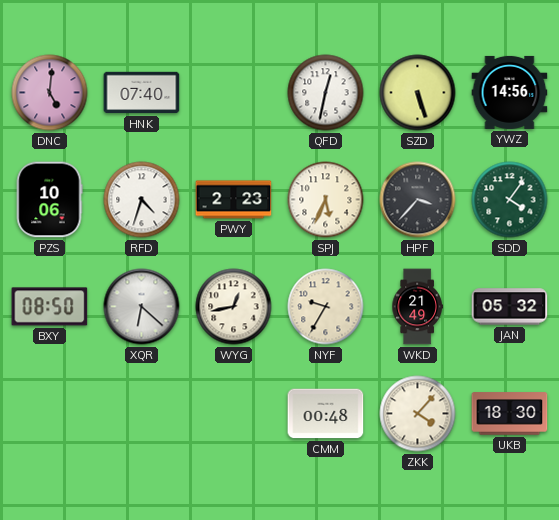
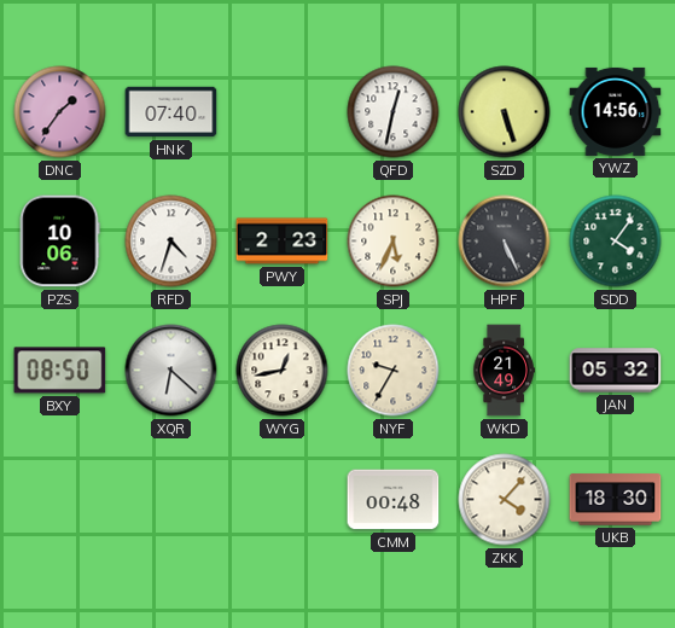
DNC: 5:01 -> 1:36 (60, 112)
HPF: 3:37 -> 5:26 (505, 242)
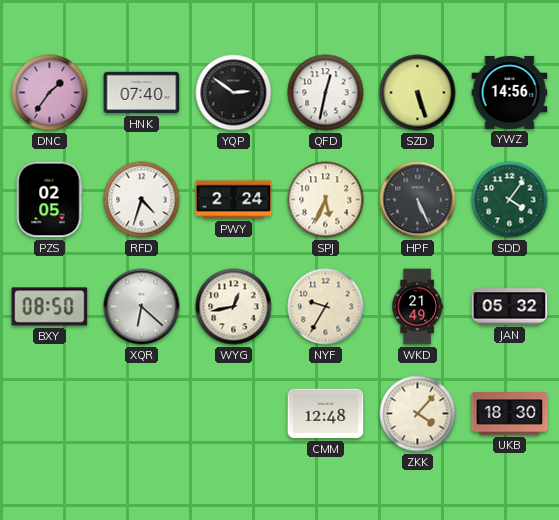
YQP: none -> 2:51 (234, 93)
PZS: 10:06 -> 02:05 (49, 200)
PWY: 2:23 -> 2:24 (234, 200)
CMM: 00:48 -> 12:48 (326, 414)
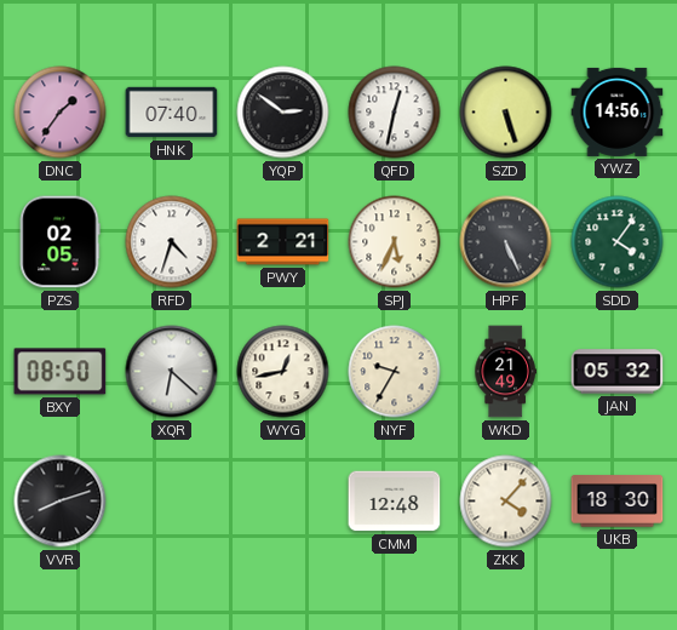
PWY: 2:24 -> 2:21 (283, 242)
VVR: none -> 8:12 (61, 502)
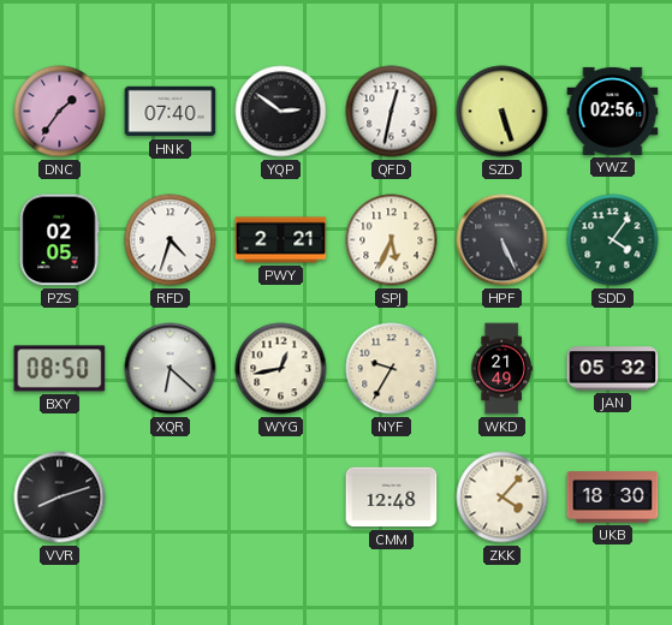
YWZ: 14:56 -> 02:56 (613, 111)
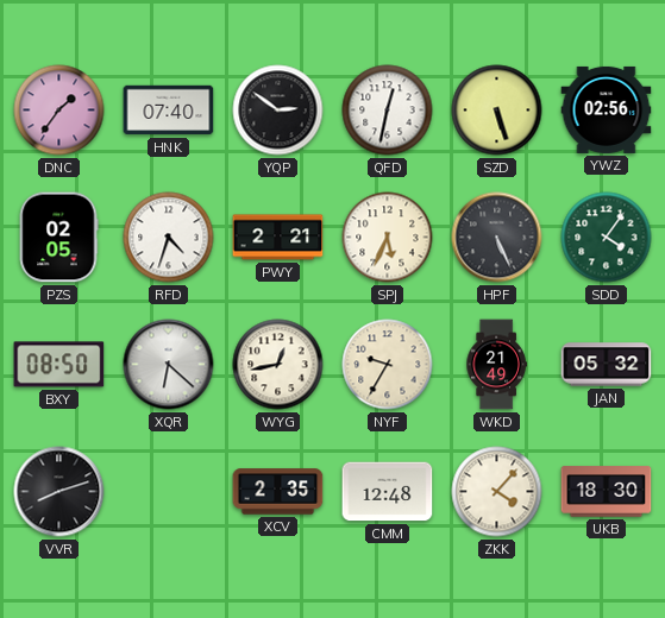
XCV: none -> 2:35 (278, 492)
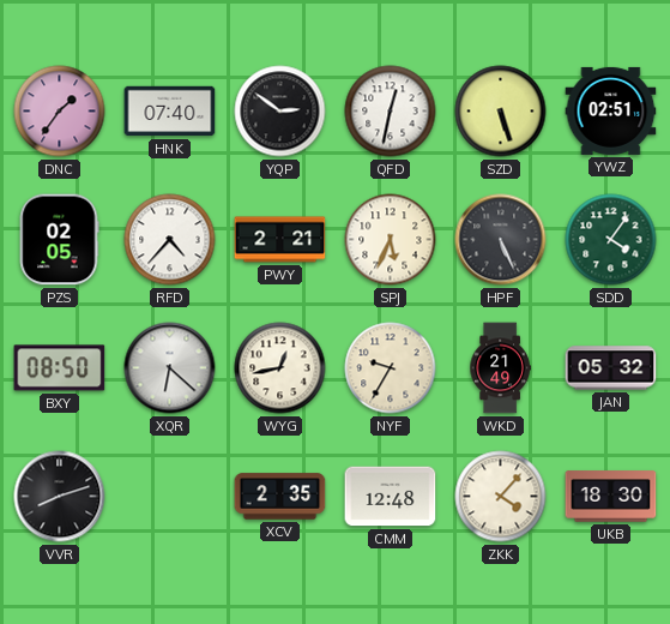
YWZ: 02:56 -> 02:51 (611, 110)
RFD: 4:33 -> 4:37 (170, 240)
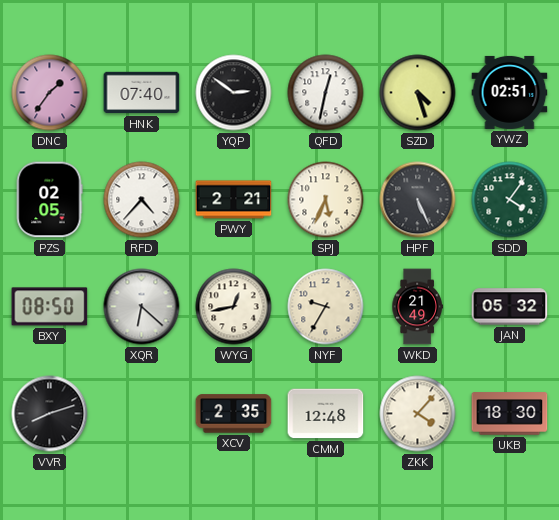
SZD: 5:27 -> 4:27 (418, 93)
